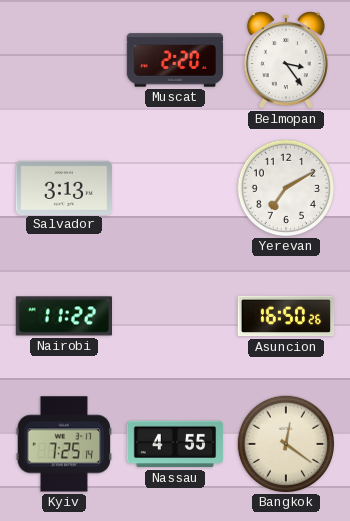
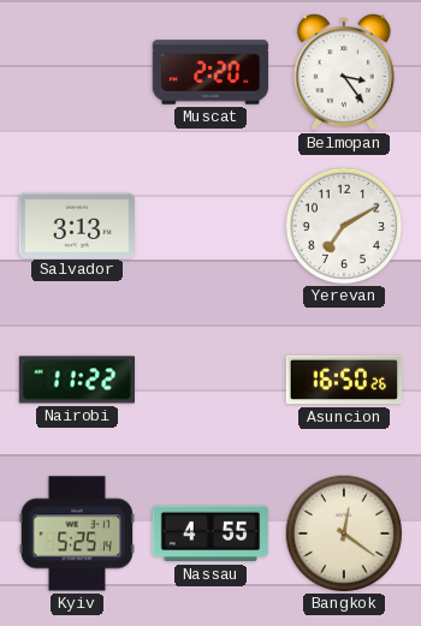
Kyiv: 7:25 -> 5:25 (76, 533)
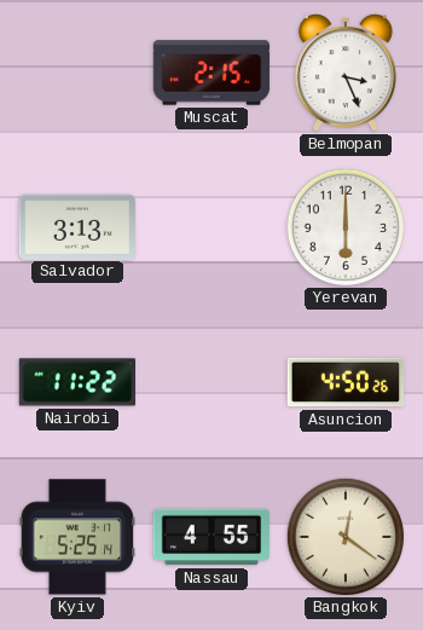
Muscat: 2:20 -> 2:15 (211, 73)
Belmopan: 3:24 -> 3:26 (346, 73)
Yerevan: 7:10 -> 6:00 (344, 226)
Asuncion: 16:50 -> 4:50 (346, 382)
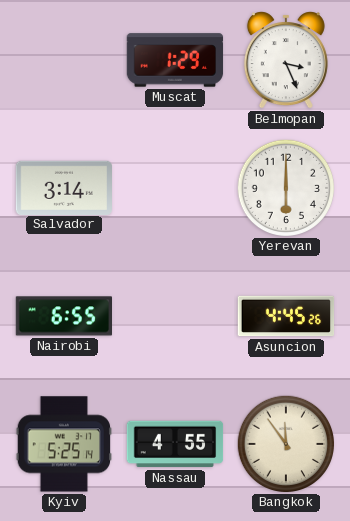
Muscat: 2:15 -> 1:29 (175, 60)
Salvador: 3:13 -> 3:14 (63, 187)
Nairobi: 11:22 -> 6:55 (63, 316)
Asuncion: 4:50 -> 4:45 (286, 316)
Bangkok: 12:21 -> 11:54 (285, 443)
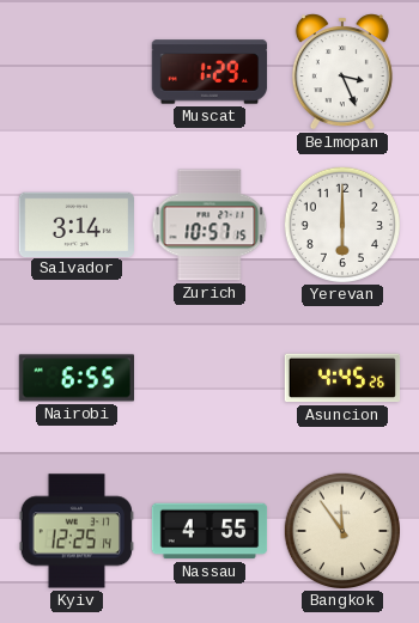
Zurich: none -> 10:57 (209, 225)
Kyiv: 5:25 -> 12:25 (75, 531)
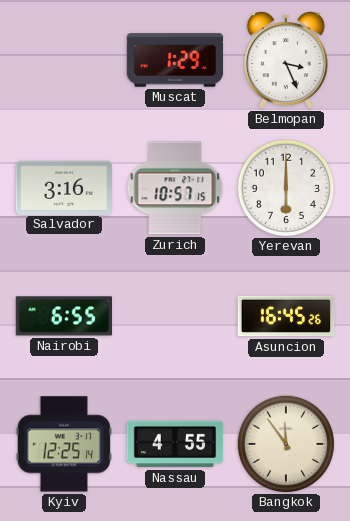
Salvador: 3:14 -> 3:16 (63, 187)
Asuncion: 4:45 -> 16:45 (286, 316)
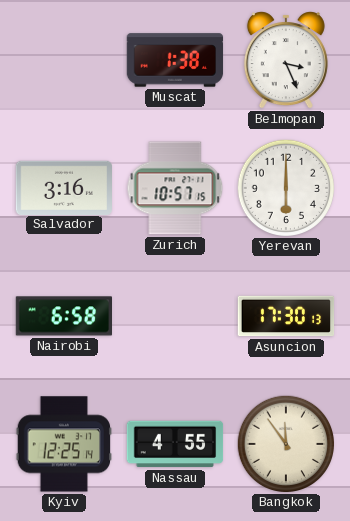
Muscat: 1:29 -> 1:38 (175, 60)
Nairobi: 6:55 -> 6:58 (63, 316)
Asuncion: 16:45 -> 17:30 (286, 316)
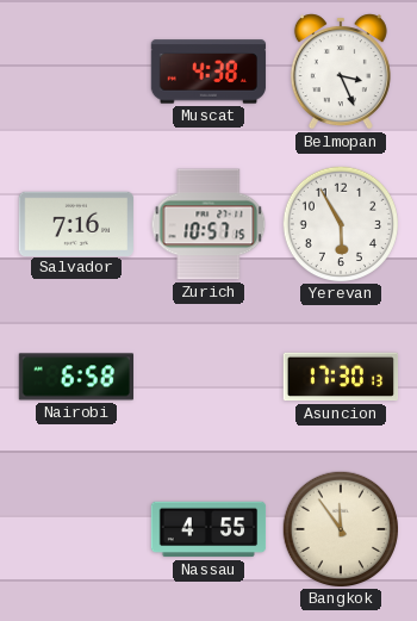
Muscat: 1:38 -> 4:38 (208, 72)
Salvador: 3:16 -> 7:16 (75, 223)
Yerevan: 6:00 -> 5:55 (340, 223)
Kyiv: 12:25 -> none (63, 444)
